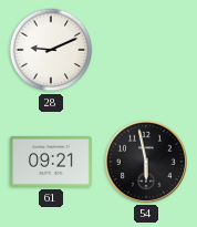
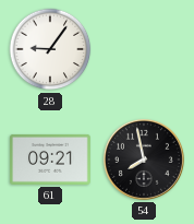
28: 9:11 -> 9:06 (50, 49)
54: 5:58 -> 7:58 (144, 160)
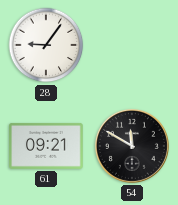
54: 7:58 -> 11:50 (132, 146)
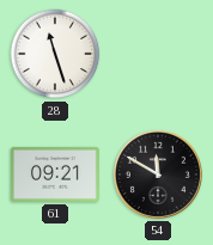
28: 9:06 -> 11:27 (55, 54)
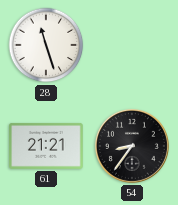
61: 09:21 -> 21:21 (46, 146)
54: 11:50 -> 8:36 (132, 146)
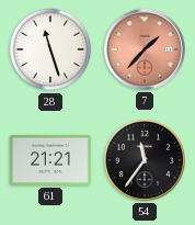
7: none -> 1:37 (145, 49)
54: 8:36 -> 11:36 (145, 160)
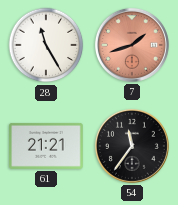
28: 11:27 -> 11:25 (46, 45)
7: 1:37 -> 1:42 (132, 45)
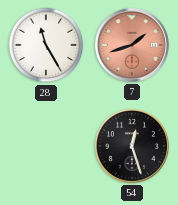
61: 21:21 -> none (46, 146)
54: 11:36 -> 12:27 (132, 146)
